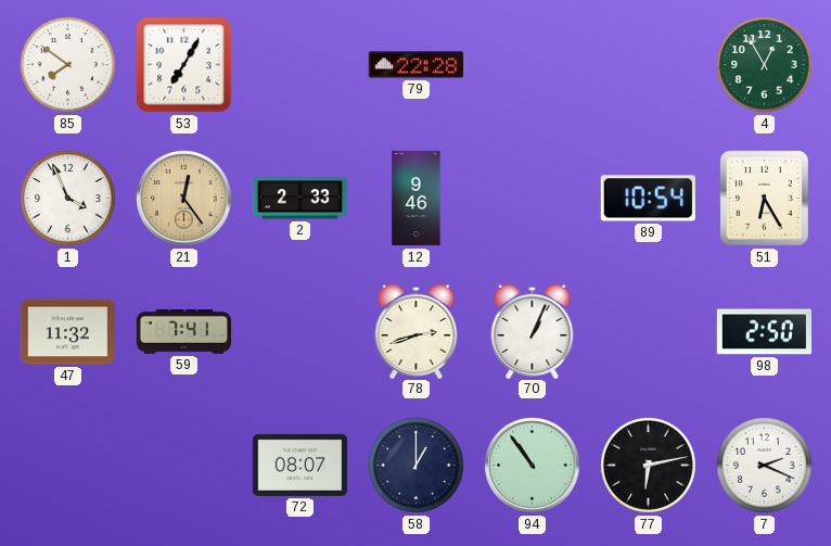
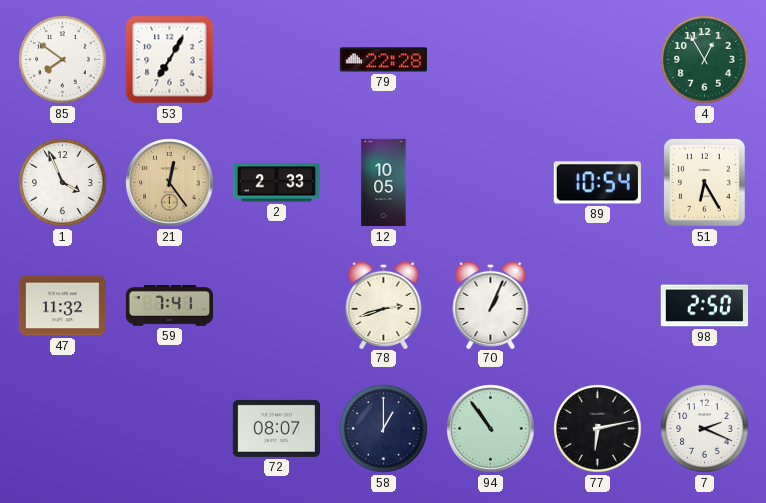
12: 9:46 -> 10:05 (384, 183)
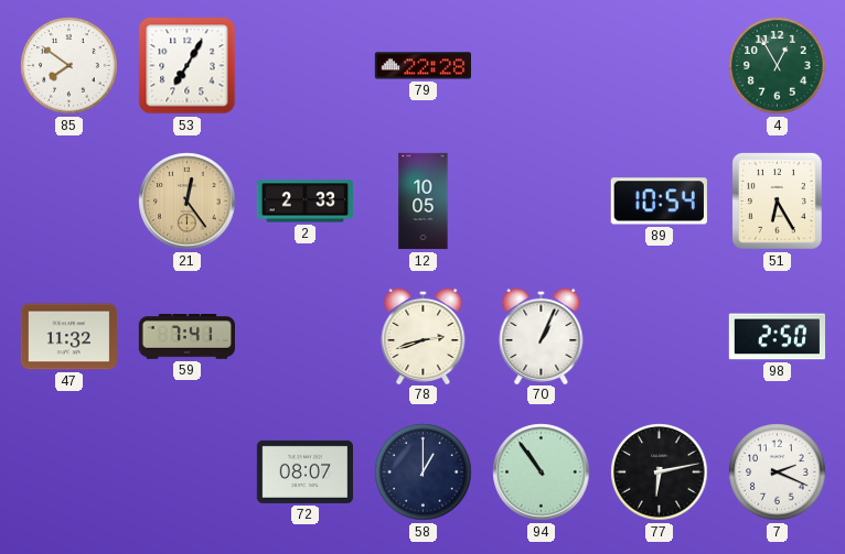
1: 3:56 -> none (63, 183)
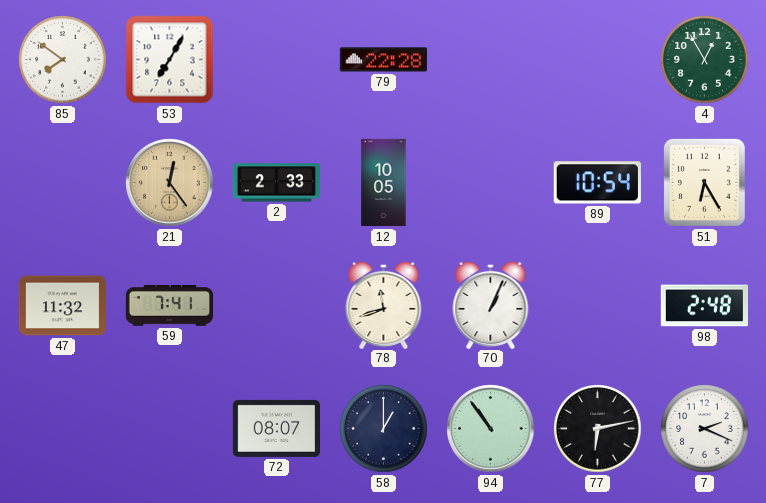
78: 2:42 -> 11:42 (384, 304)
98: 2:50 -> 2:48 (704, 306)
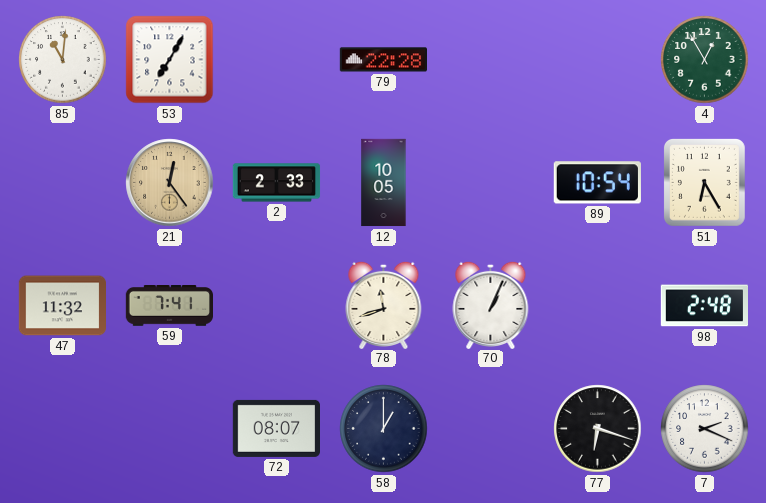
85: 7:51 -> 11:01 (63, 60)
94: 10:54 -> none (491, 429)
77: 6:13 -> 6:18 (598, 429)
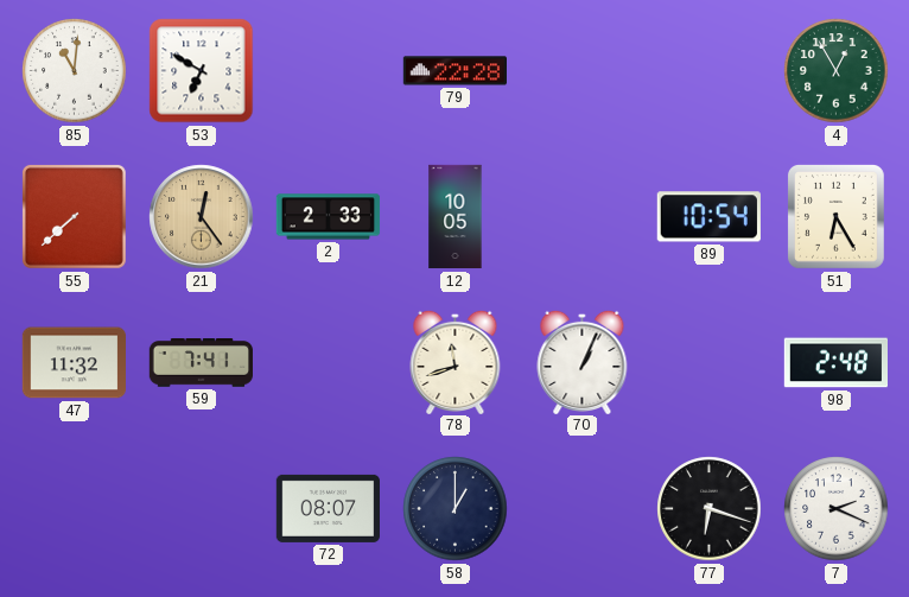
53: 7:05 -> 6:50 (202, 71)
55: none -> 7:38 (74, 216)
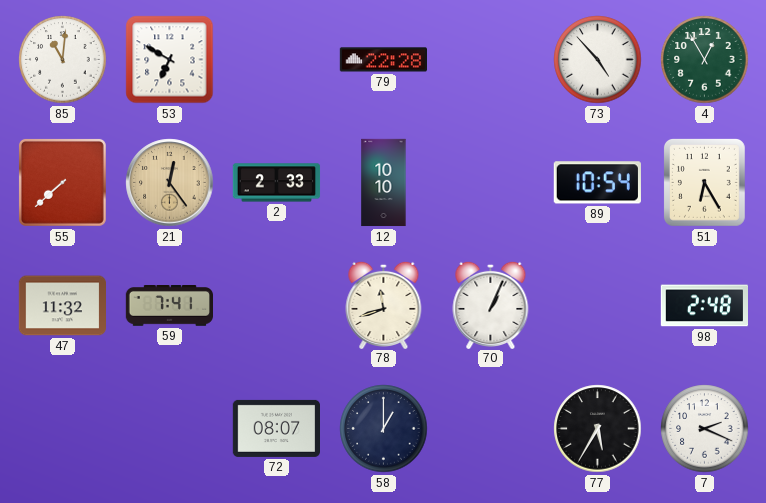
73: none -> 4:53 (598, 60)
12: 10:05 -> 10:10 (384, 183)
77: 6:18 -> 5:35 (598, 429)
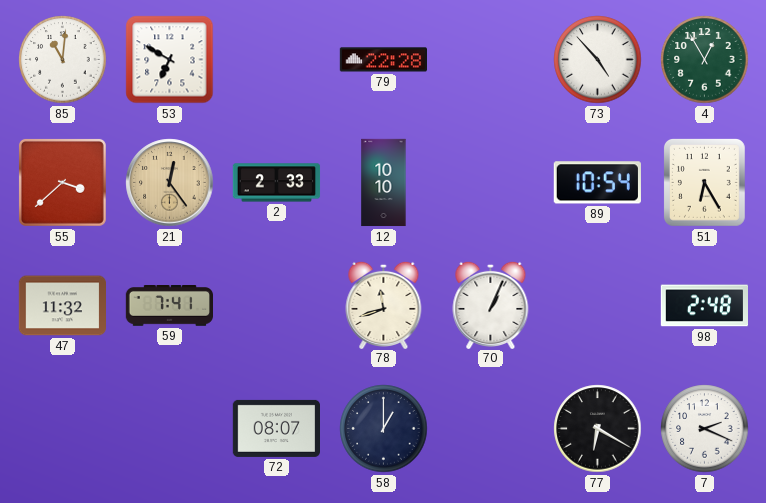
55: 7:38 -> 3:38 (62, 182)
77: 5:35 -> 6:20 (598, 429)
